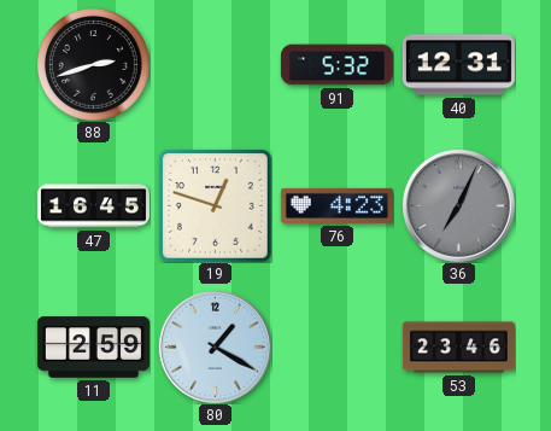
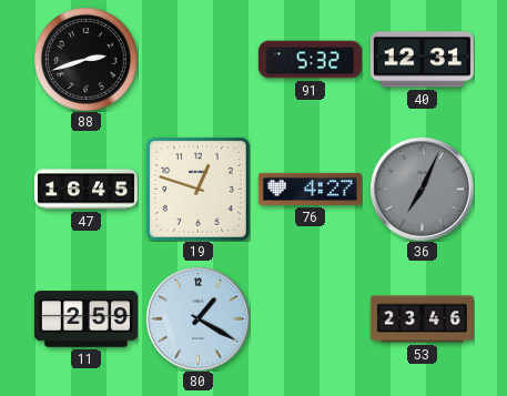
76: 4:23 -> 4:27 (310, 189)
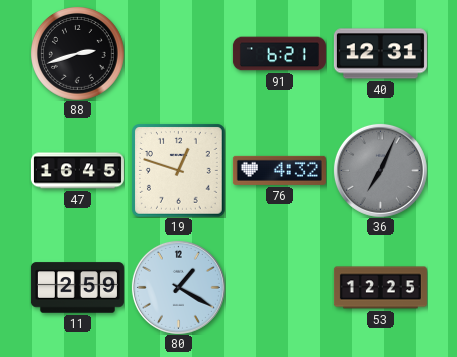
91: 5:32 -> 6:21 (279, 54)
76: 4:27 -> 4:32 (279, 170)
53: 23:46 -> 12:25 (380, 288)
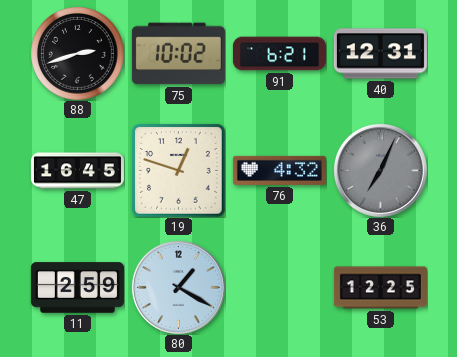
75: none -> 10:02 (178, 54)
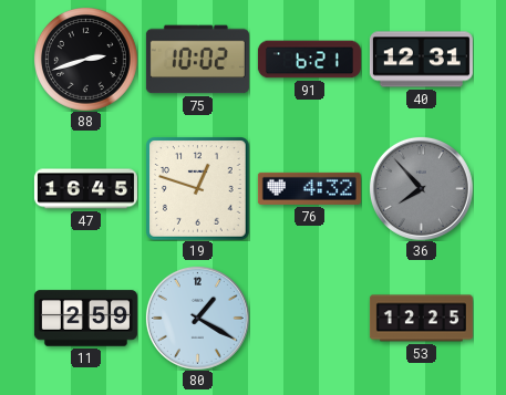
36: 7:04 -> 7:53 (421, 188)
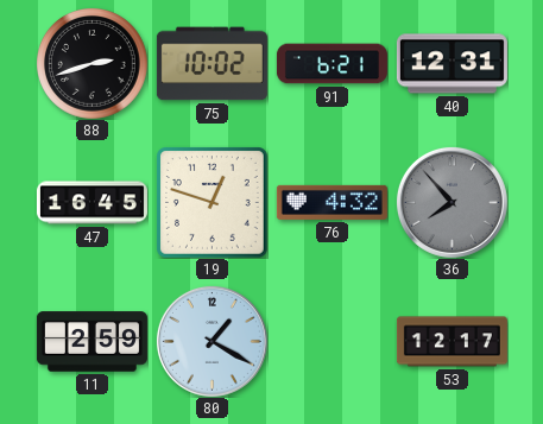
53: 12:25 -> 12:17 (452, 342)
